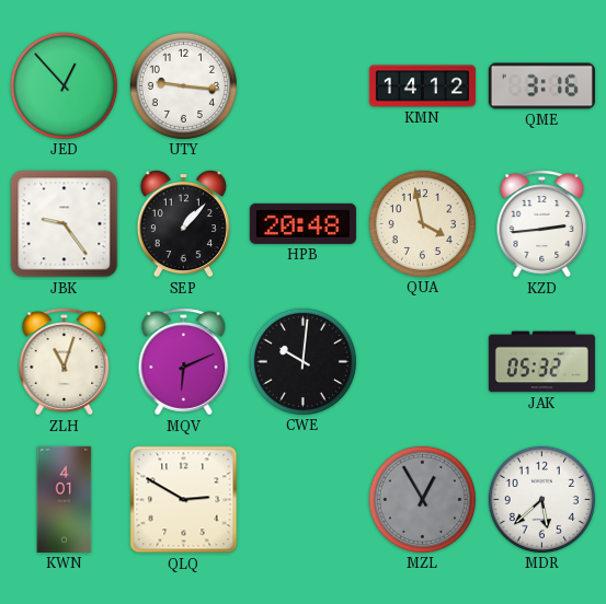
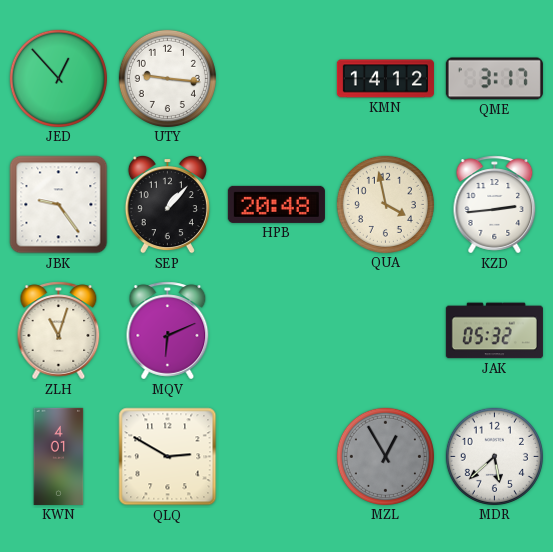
QME: 3:16 -> 3:17 (494, 79)
CWE: 10:01 -> none (302, 361)
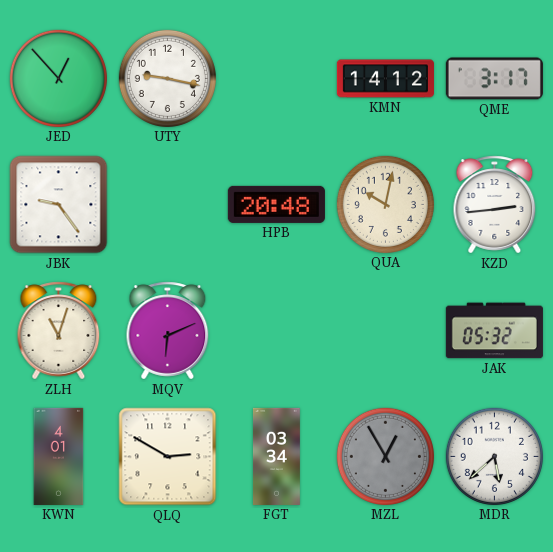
UTY: 9:16 -> 9:17 (167, 78)
SEP: 1:07 -> none (167, 204)
QUA: 3:58 -> 10:02 (385, 204)
FGT: none -> 03:34 (276, 456)
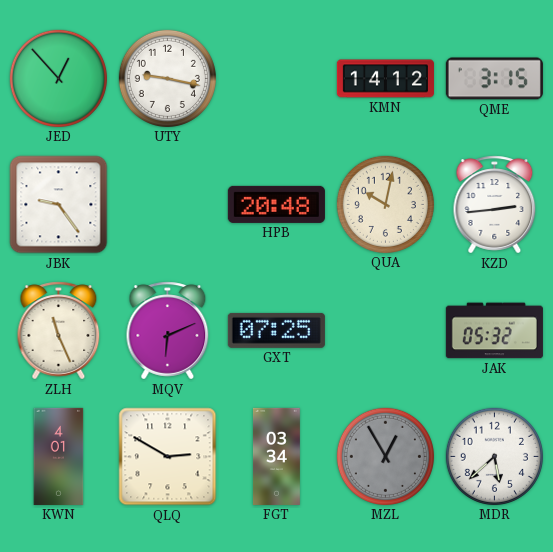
QME: 3:17 -> 3:15 (494, 79)
ZLH: 11:03 -> 11:26 (59, 331)
GXT: none -> 07:25 (276, 330)
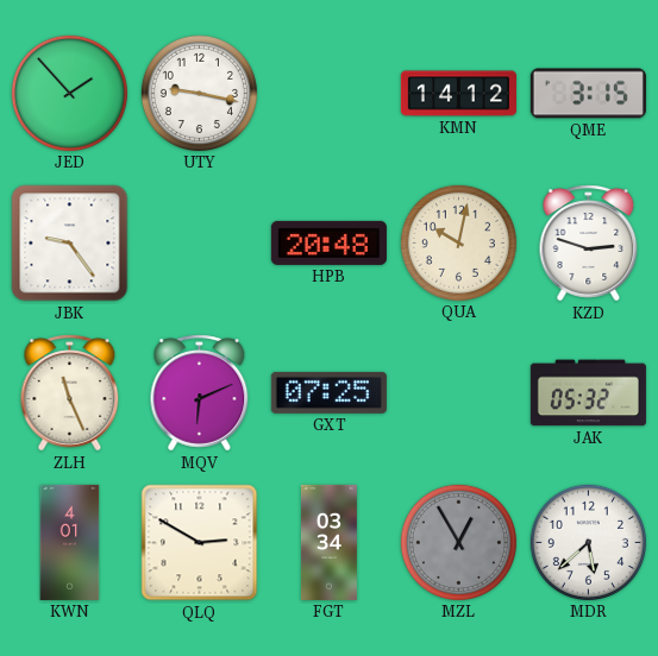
JED: 12:53 -> 1:53 (69, 93)
KZD: 2:44 -> 2:48 (589, 244)
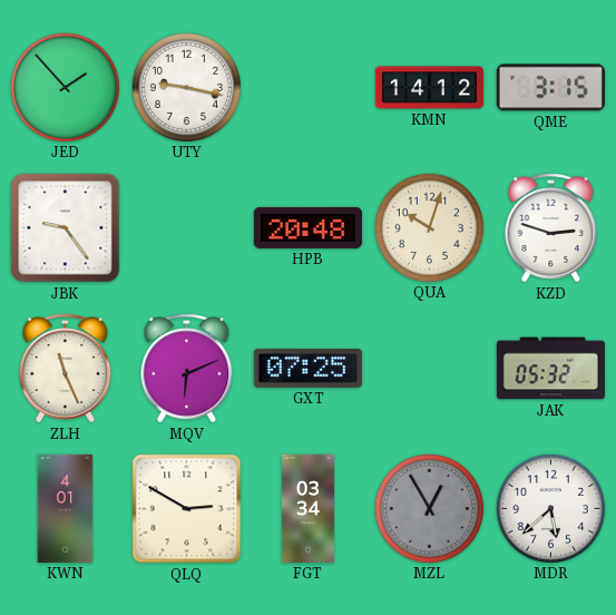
QUA: 10:02 -> 10:03 (429, 227)
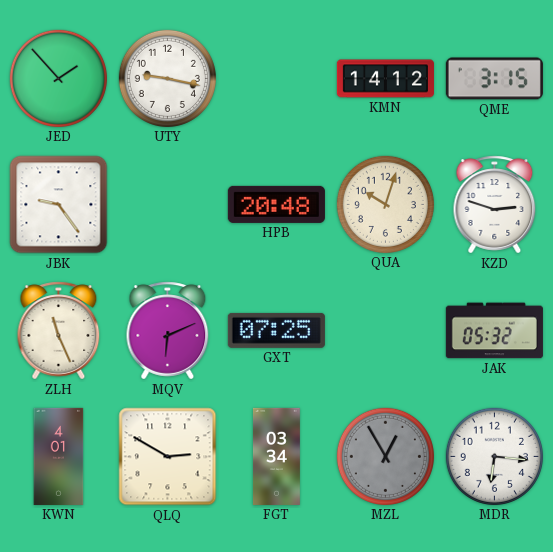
MDR: 5:38 -> 6:16 (494, 456)
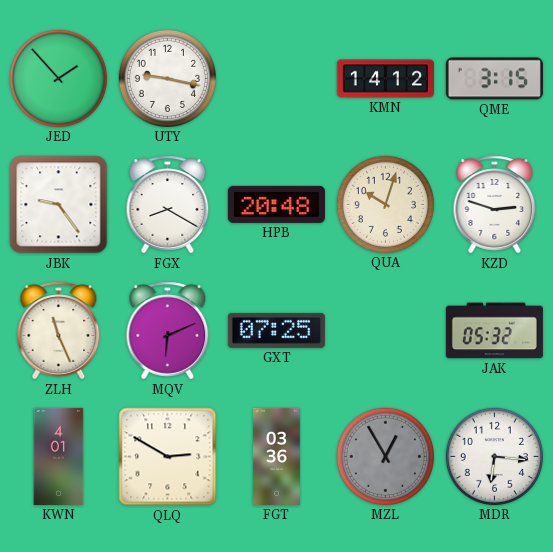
FGX: none -> 8:20 (168, 205)
FGT: 03:34 -> 03:36 (276, 456)
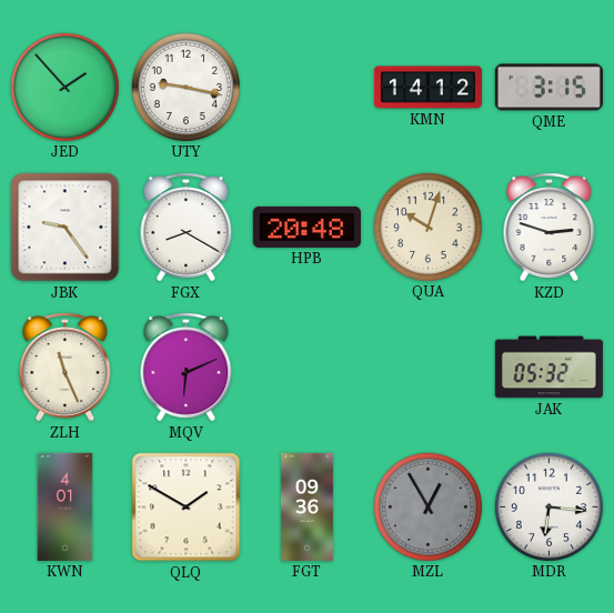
GXT: 07:25 -> none (276, 330)
QLQ: 2:50 -> 1:50 (187, 508)
FGT: 03:36 -> 09:36 (306, 506)
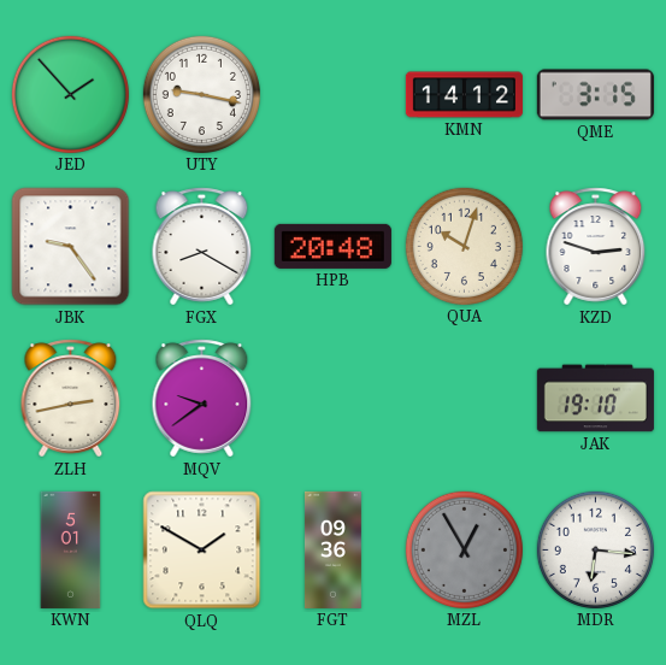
ZLH: 11:26 -> 2:43 (71, 399)
MQV: 6:11 -> 9:39 (202, 399)
JAK: 05:32 -> 19:10 (595, 399)
KWN: 4:01 -> 5:01 (71, 549)
